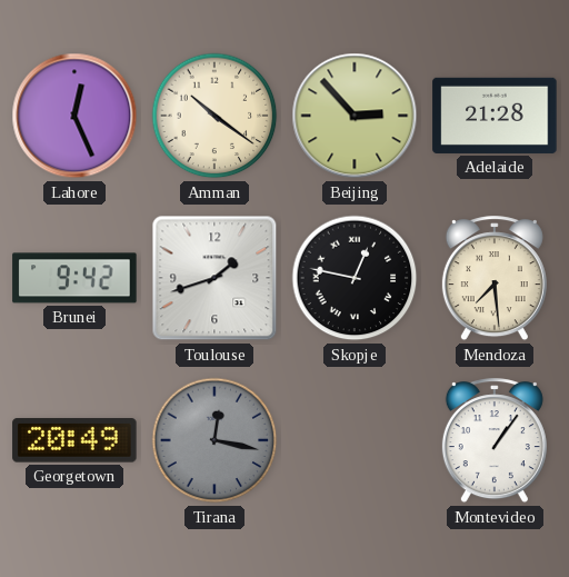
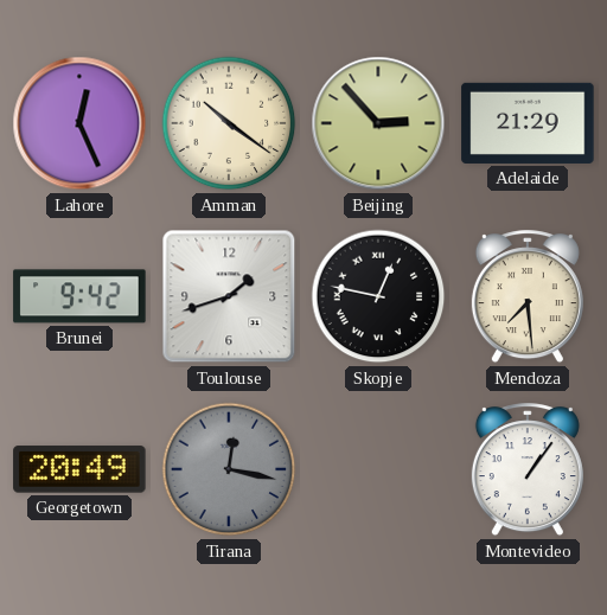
Adelaide: 21:28 -> 21:29 (528, 123)
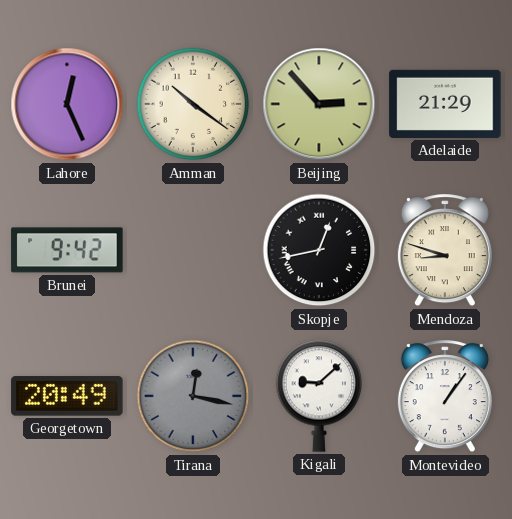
Toulouse: 1:42 -> none (229, 296)
Skopje: 12:47 -> 12:43 (319, 250)
Mendoza: 7:29 -> 8:48 (445, 251)
Kigali: none -> 9:08 (319, 396)
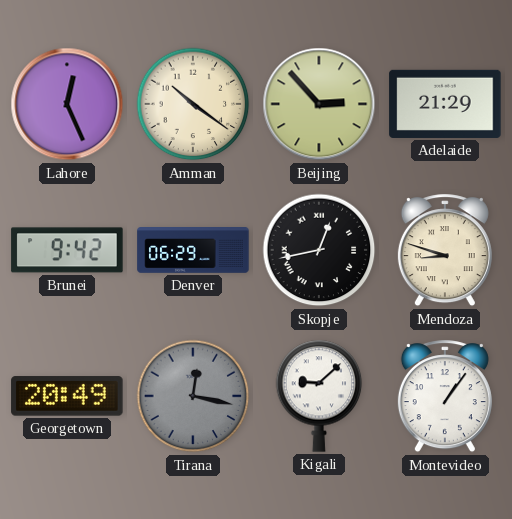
Denver: none -> 06:29 (193, 251)
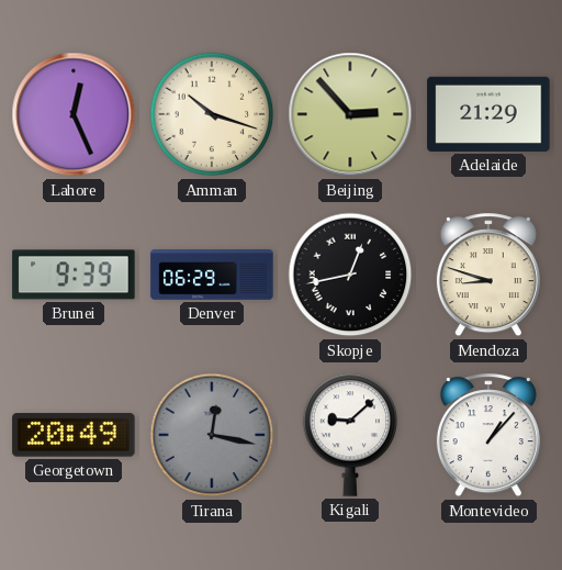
Amman: 10:21 -> 10:18 (212, 114)
Brunei: 9:42 -> 9:39 (74, 275)
Montevideo: 1:06 -> 1:07 (488, 436)
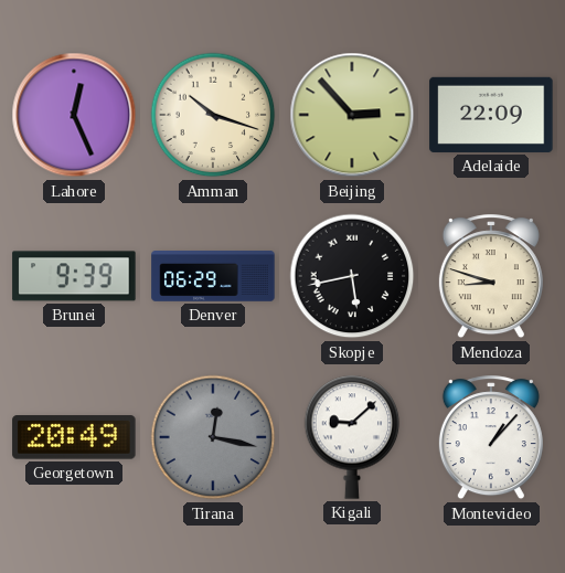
Adelaide: 21:29 -> 22:09 (491, 115)
Skopje: 12:43 -> 5:43 (352, 276)
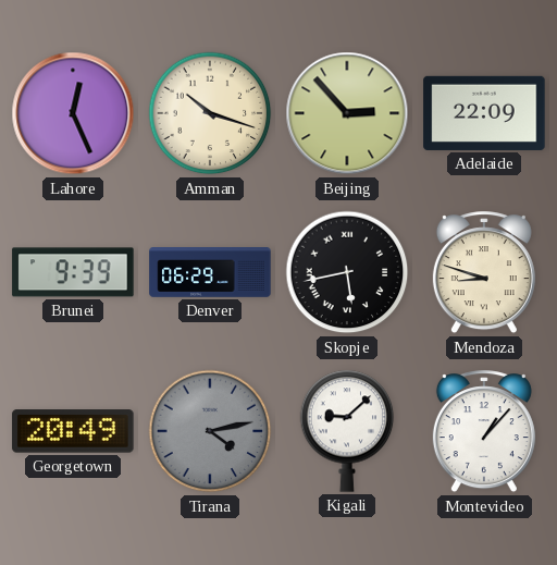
Tirana: 12:17 -> 4:13 (210, 431)
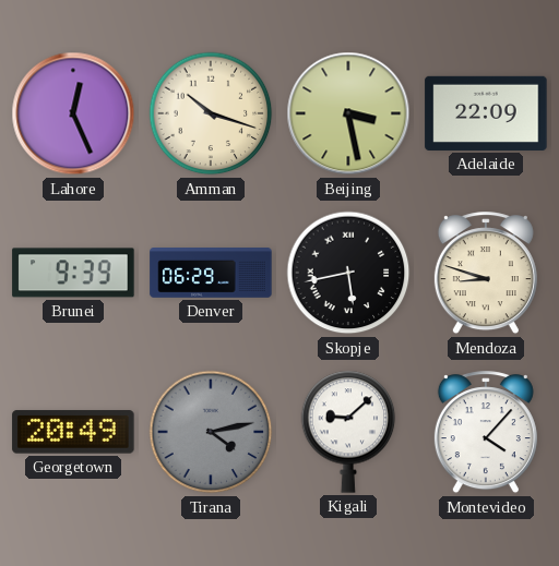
Beijing: 2:53 -> 3:28 (348, 113)
Montevideo: 1:07 -> 4:07 (486, 433)
